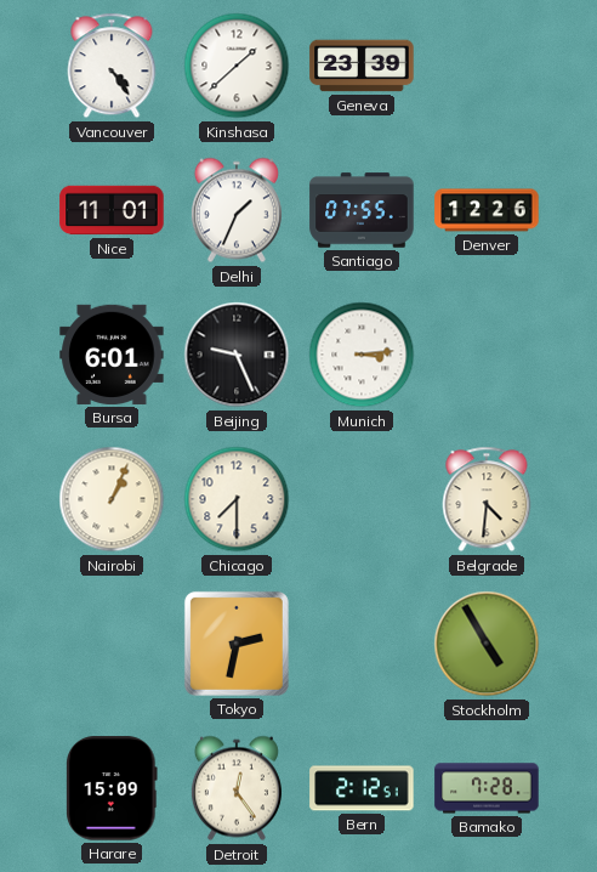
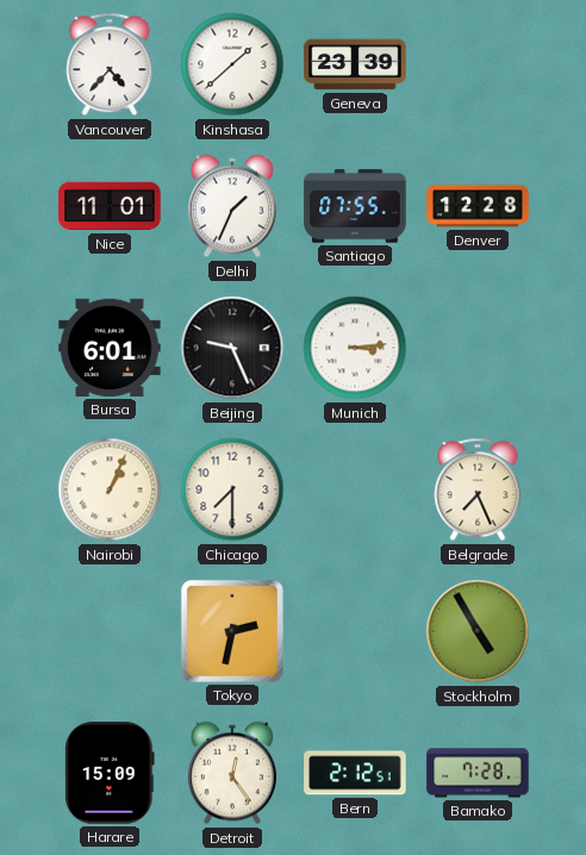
Vancouver: 4:24 -> 4:37 (110, 64)
Denver: 12:26 -> 12:28 (478, 206)
Belgrade: 4:31 -> 7:26 (478, 489)
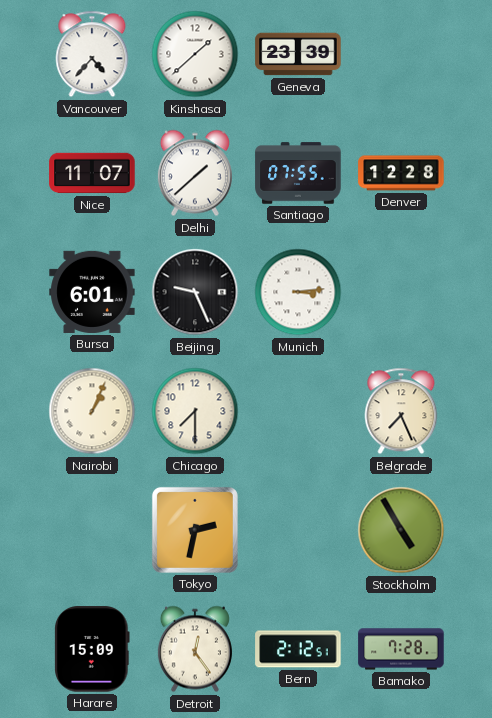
Nice: 11:01 -> 11:07 (92, 173)
Delhi: 1:34 -> 1:38 (195, 173)
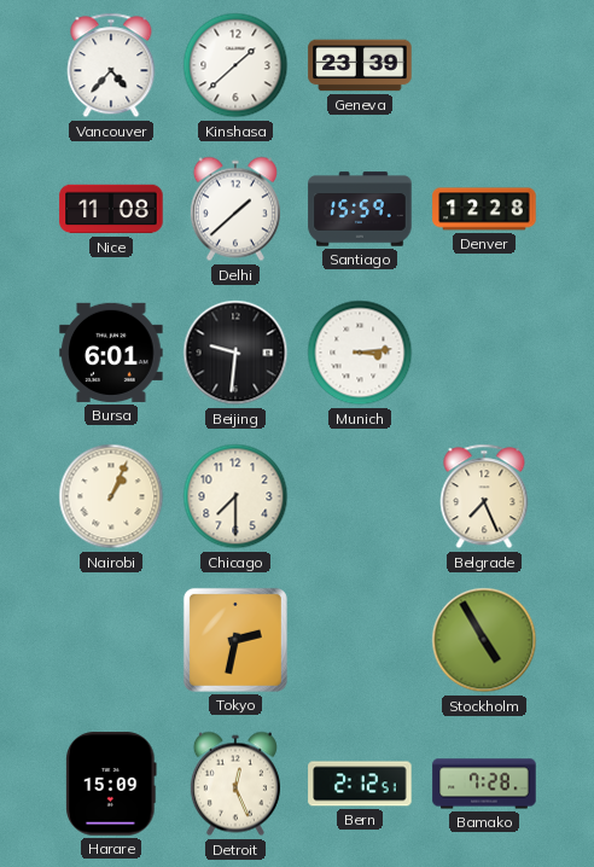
Nice: 11:07 -> 11:08 (111, 209)
Santiago: 07:55 -> 15:59 (360, 209)
Beijing: 9:26 -> 9:31 (235, 353)
Detroit: 12:24 -> 12:26 (235, 784)
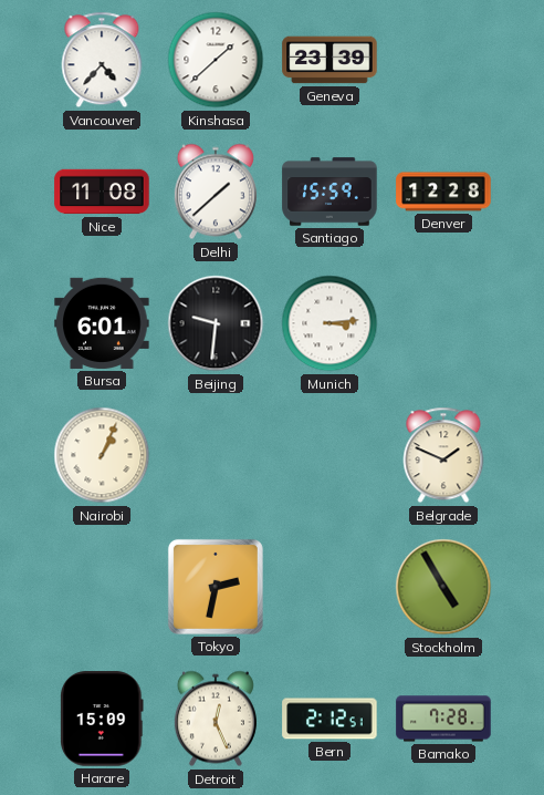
Chicago: 7:30 -> none (235, 496)
Belgrade: 7:26 -> 1:49 (443, 455)
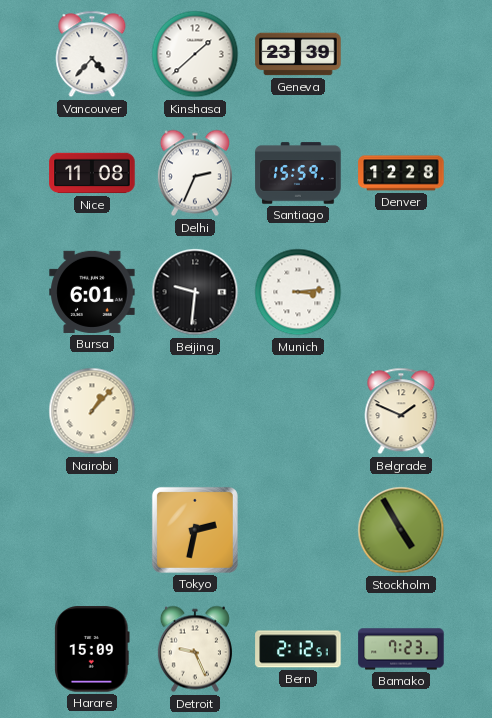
Delhi: 1:38 -> 2:34 (195, 173)
Nairobi: 1:04 -> 1:07 (92, 411)
Detroit: 12:26 -> 9:26 (195, 649)
Bamako: 7:28 -> 7:23 (401, 649)
